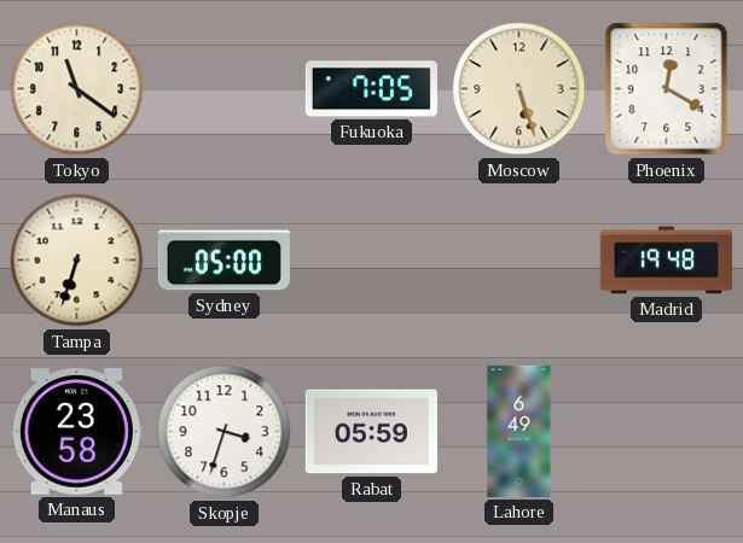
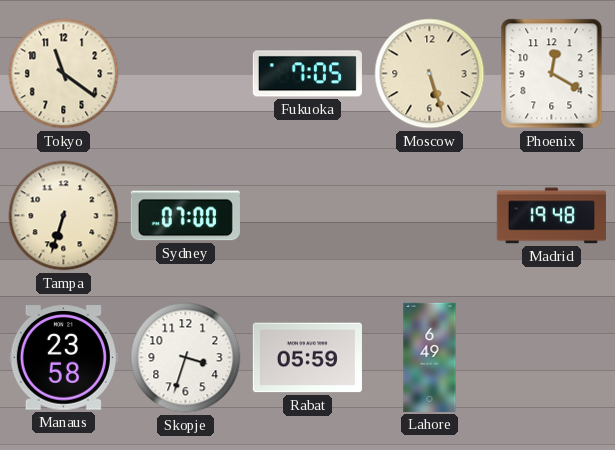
Sydney: 05:00 -> 07:00 (185, 216)
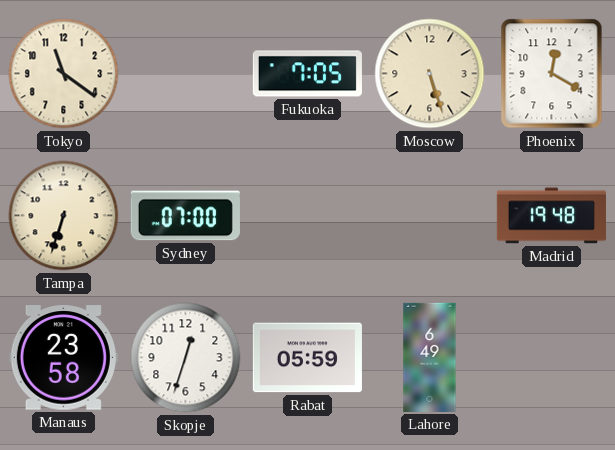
Skopje: 3:33 -> 12:33 (186, 358)
